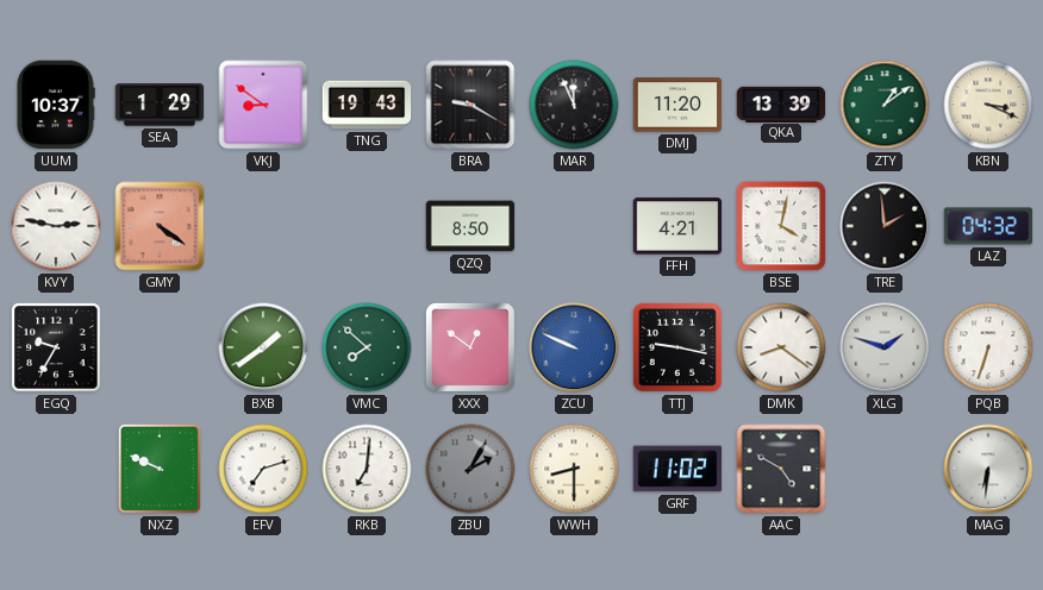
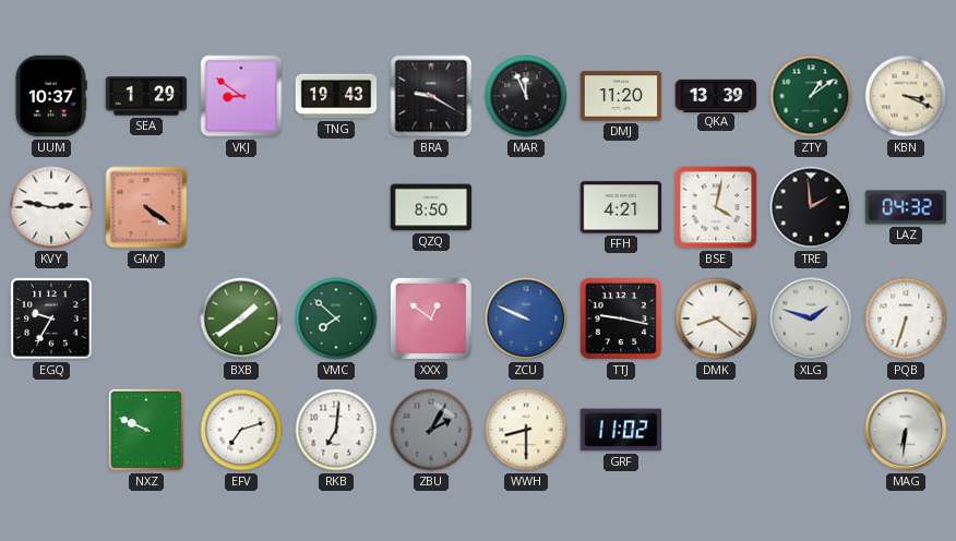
AAC: 4:50 -> none (781, 469)
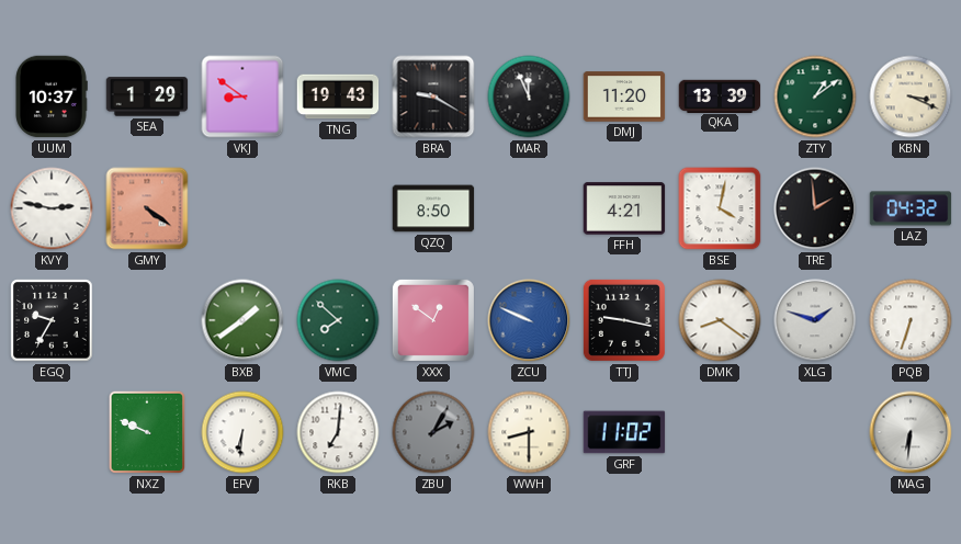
EFV: 7:12 -> 6:31 (242, 432)
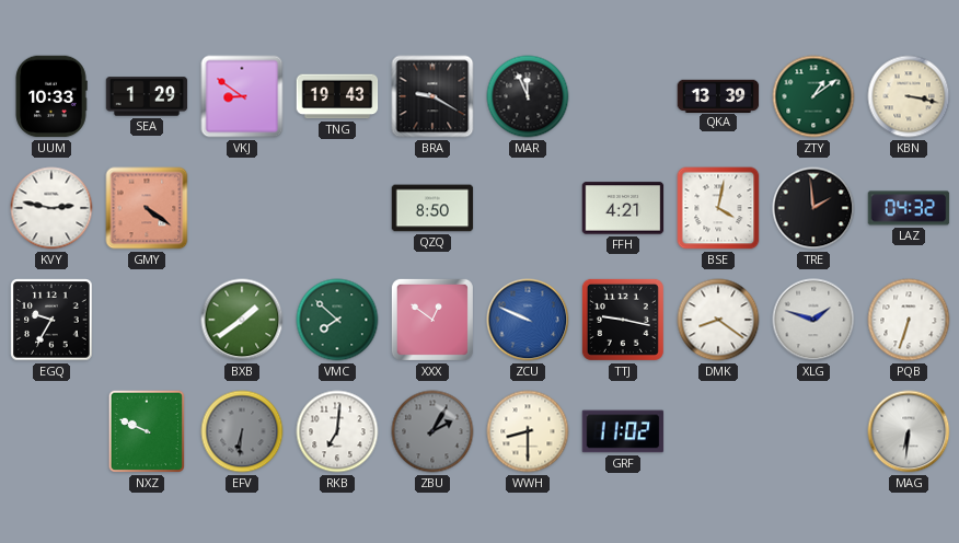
UUM: 10:37 -> 10:33 (51, 96)
DMJ: 11:20 -> none (624, 97)
KBN: 3:19 -> 3:17 (909, 96)
EFV dial: white -> grey (242, 431)
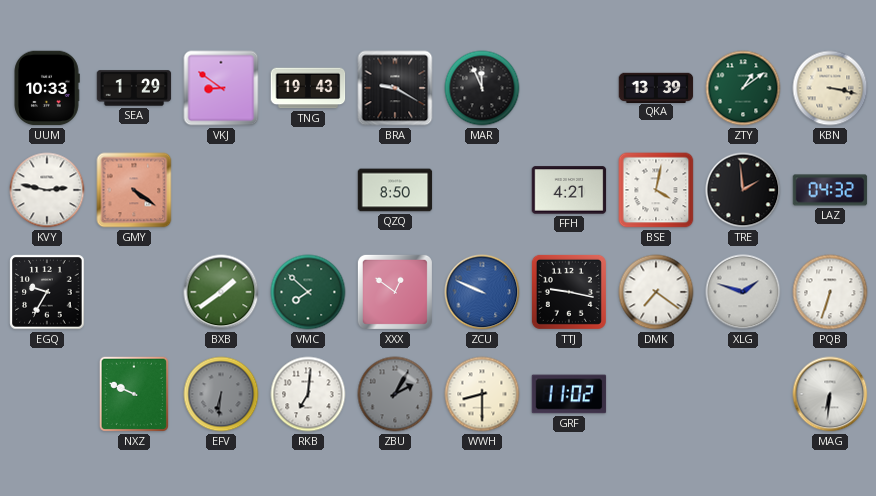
DMK: 8:21 -> 7:21 (656, 292)
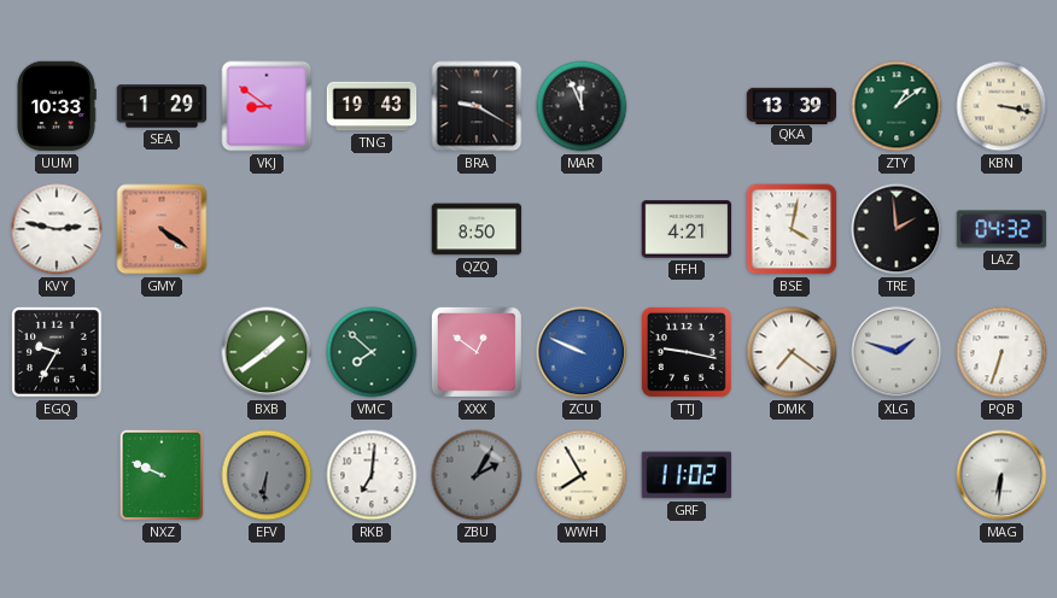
WWH: 8:30 -> 7:55 (582, 475)
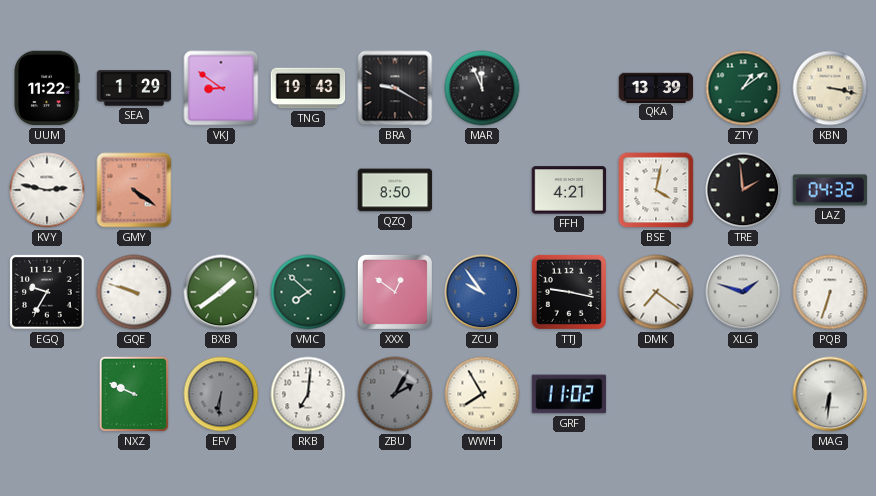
UUM: 10:33 -> 11:22 (47, 88)
GQE: none -> 9:48 (134, 292)
ZCU: 9:49 -> 9:54 (482, 292)
